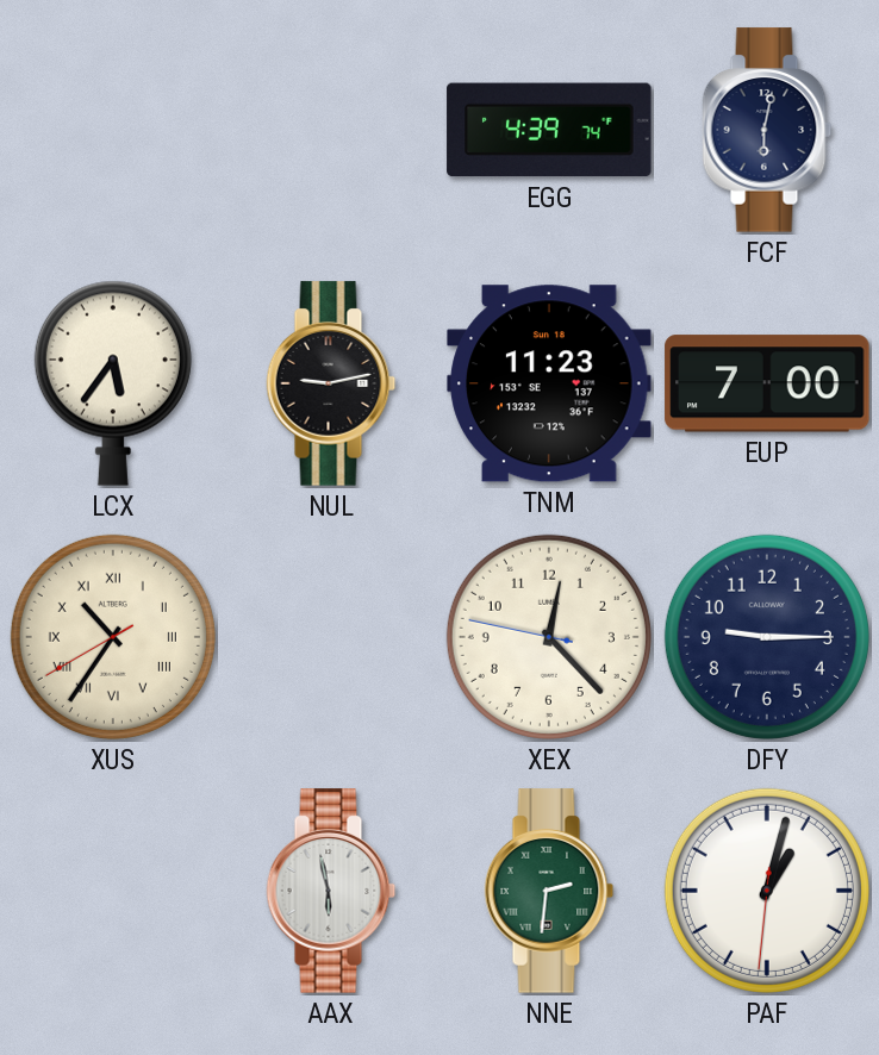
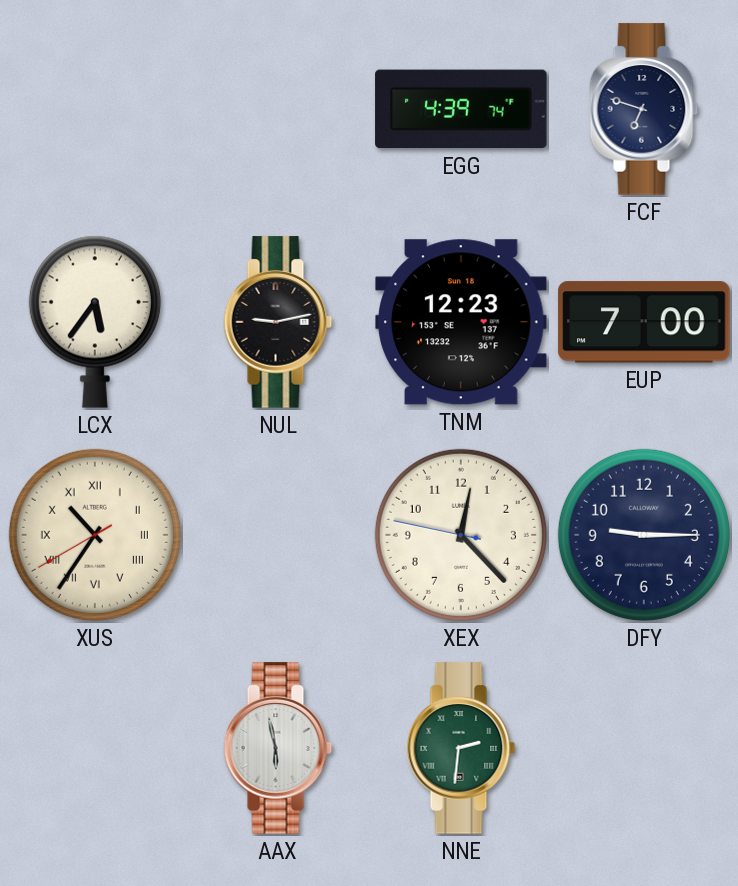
FCF: 6:02 -> 6:48 (644, 109)
TNM: 11:23 -> 12:23 (461, 322)
PAF: 1:02 -> none (767, 891)
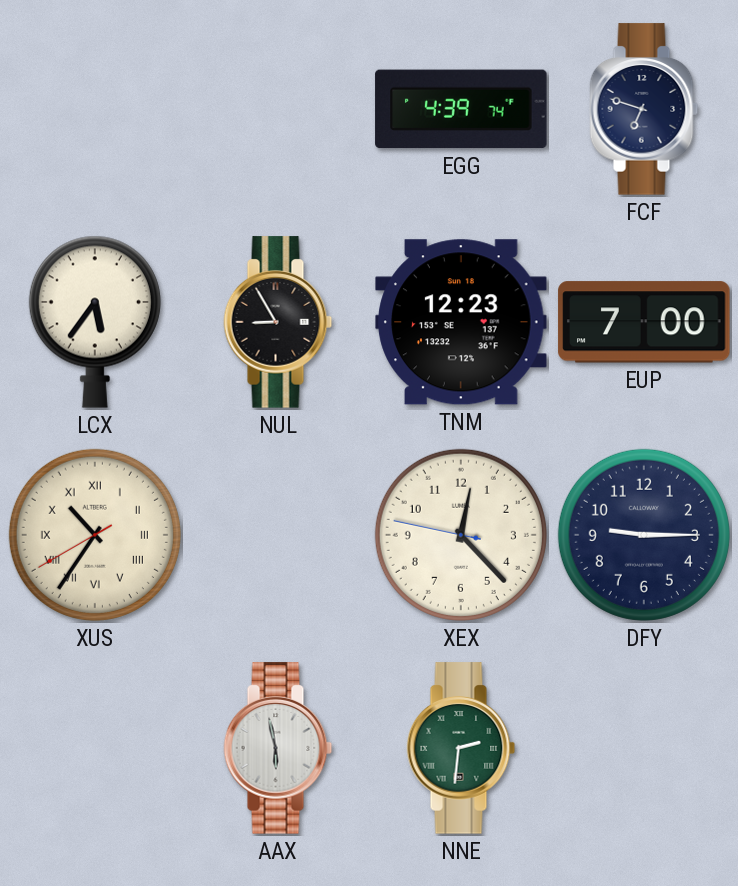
NUL: 9:13 -> 8:55 (278, 322)
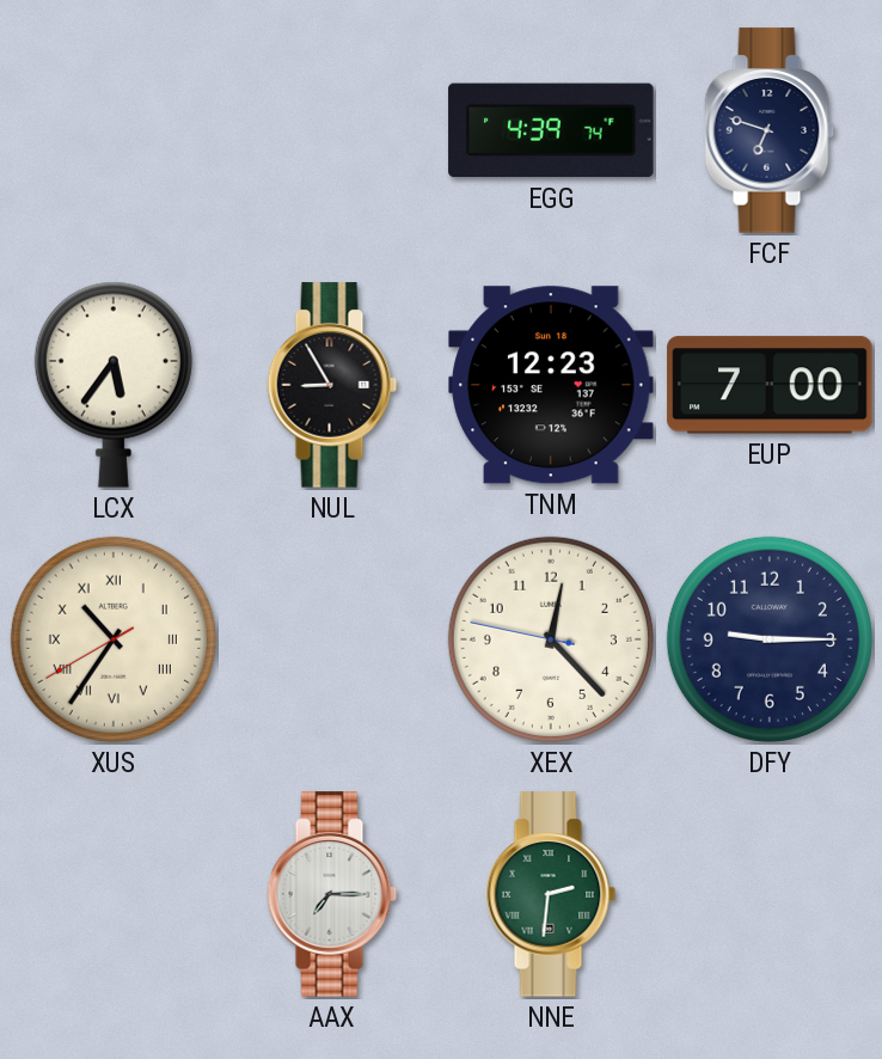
AAX: 5:58 -> 7:15 (332, 894)
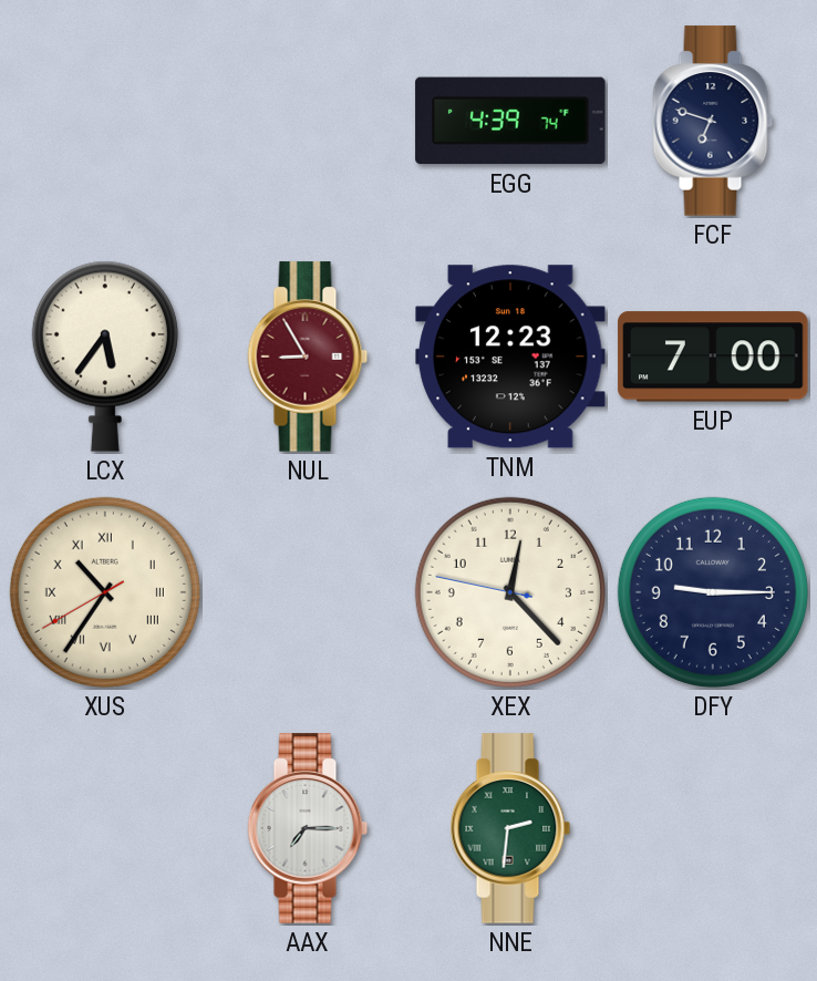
NUL dial: black -> burgundy (308, 357)
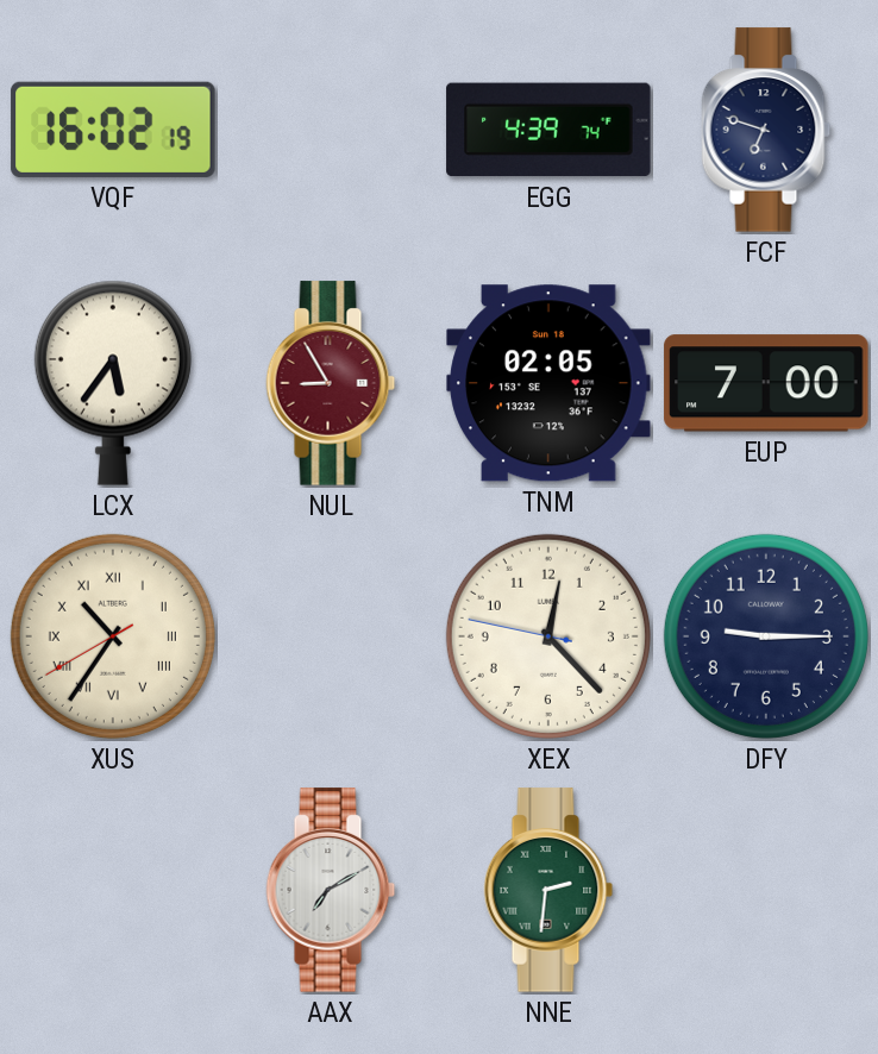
VQF: none -> 16:02 (113, 130)
TNM: 12:23 -> 02:05 (548, 383)
AAX: 7:15 -> 7:10 (331, 890)
